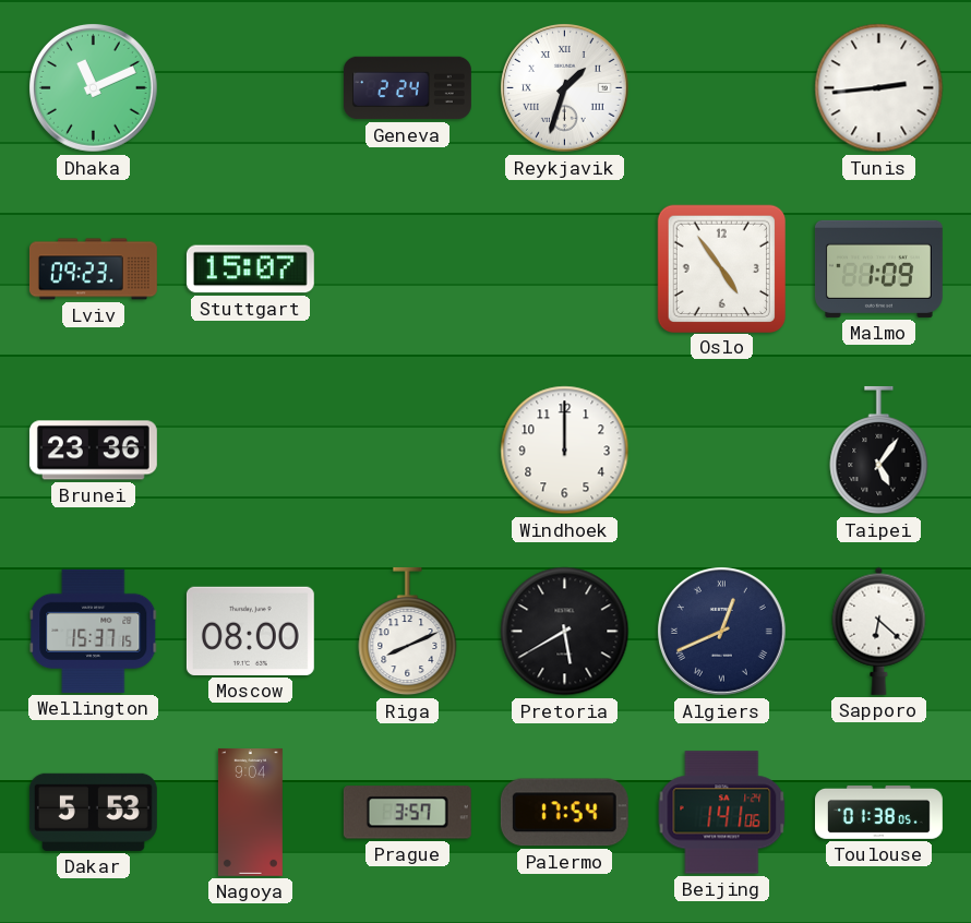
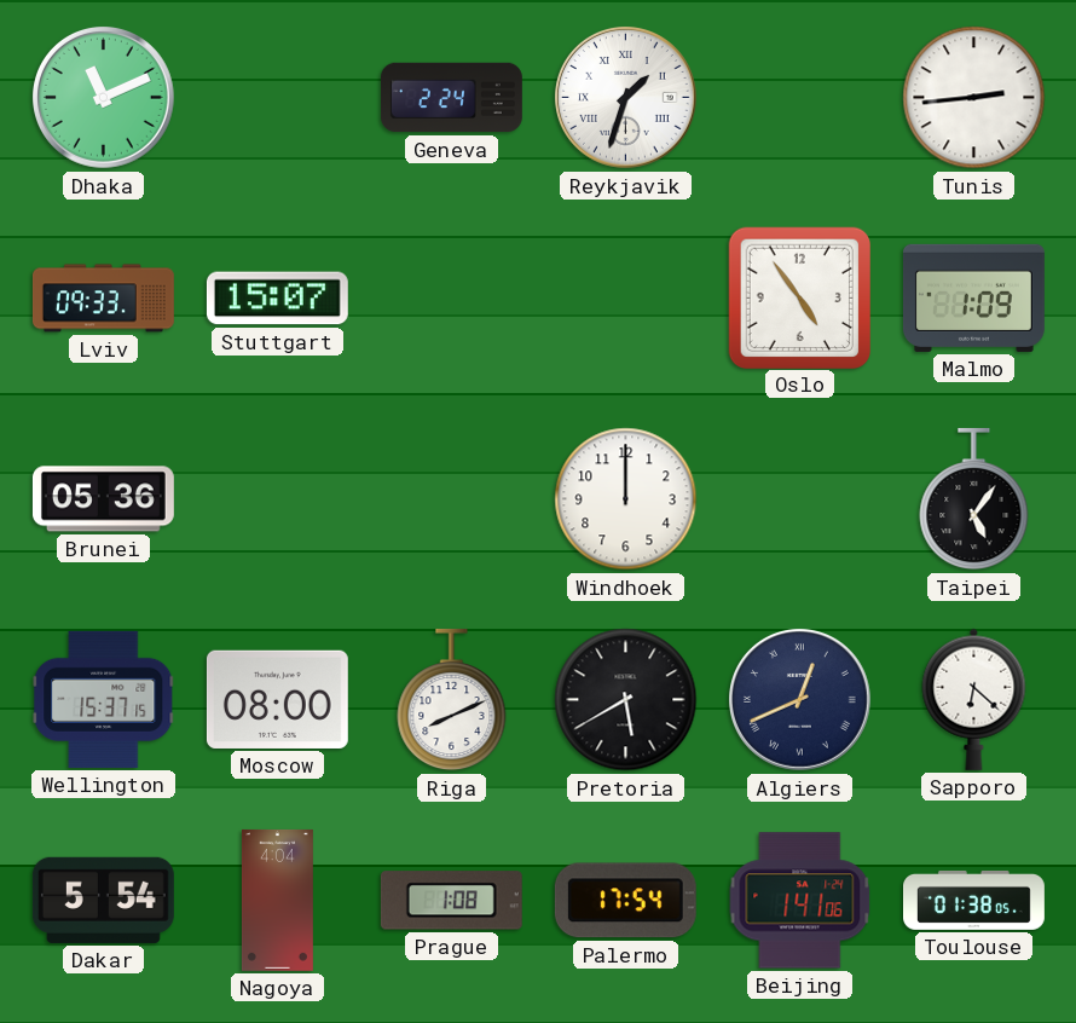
Lviv: 09:23 -> 09:33 (103, 299)
Brunei: 23:36 -> 05:36 (103, 499)
Dakar: 5:53 -> 5:54 (103, 900)
Nagoya: 9:04 -> 4:04 (277, 900)
Prague: 3:57 -> 1:08 (451, 901)
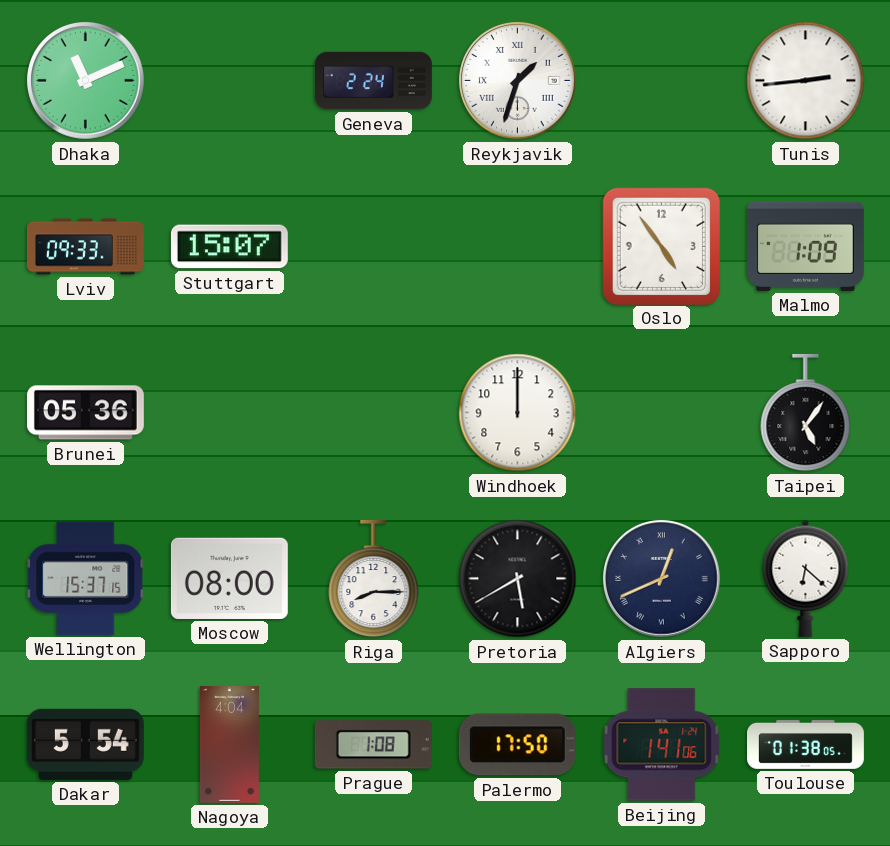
Riga: 8:11 -> 8:15 (374, 579)
Palermo: 17:54 -> 17:50 (517, 745)
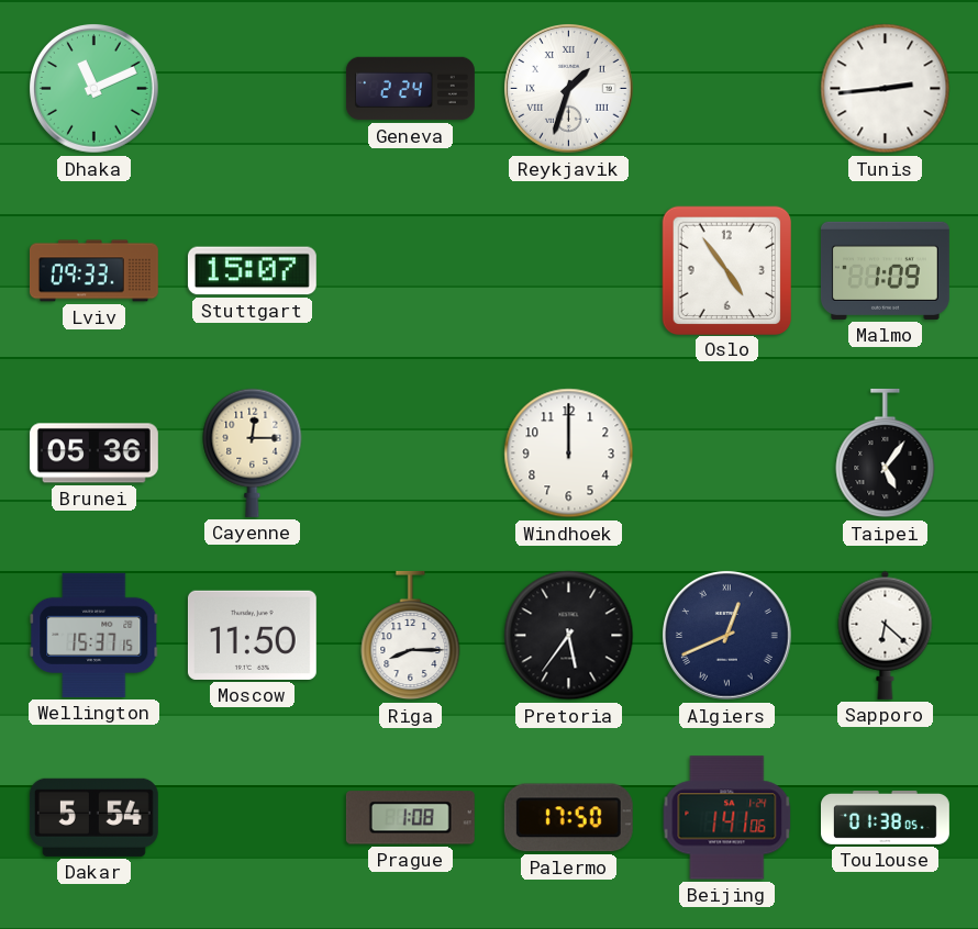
Cayenne: none -> 12:15 (253, 452)
Moscow: 08:00 -> 11:50 (252, 635)
Pretoria: 5:40 -> 5:36 (569, 636)
Nagoya: 4:04 -> none (229, 744)
